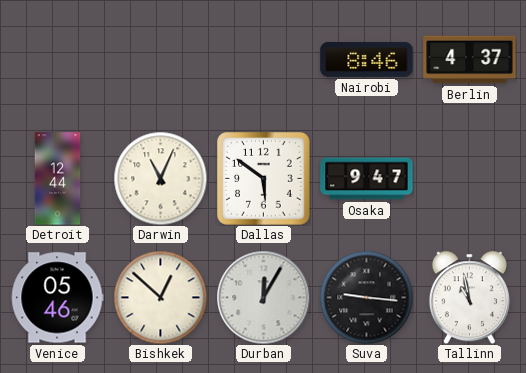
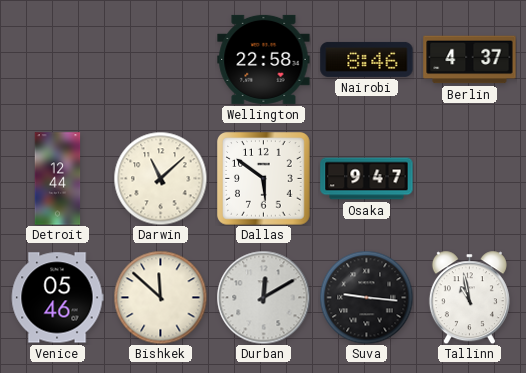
Wellington: none -> 22:58 (264, 59)
Darwin: 11:04 -> 11:08 (160, 178)
Bishkek: 12:52 -> 11:52 (160, 297)
Durban: 12:05 -> 12:10 (263, 297)
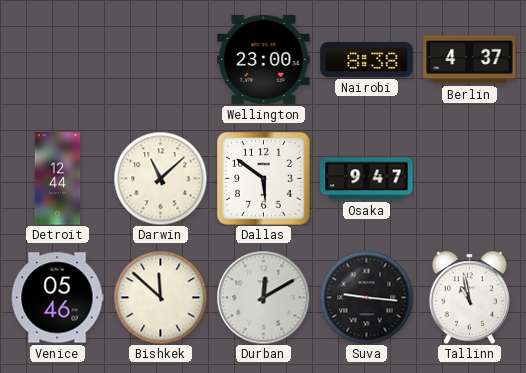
Wellington: 22:58 -> 23:00 (264, 59)
Nairobi: 8:46 -> 8:38 (367, 59)
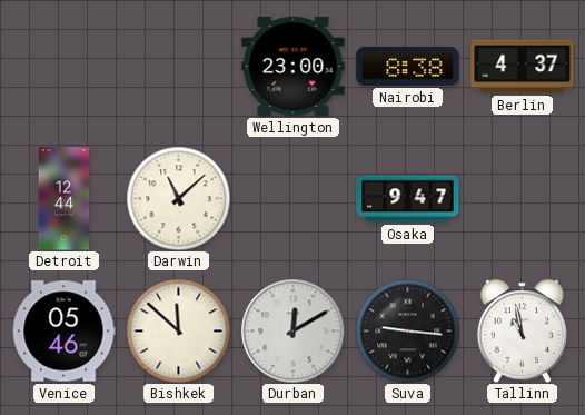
Dallas: 5:51 -> none (264, 179)
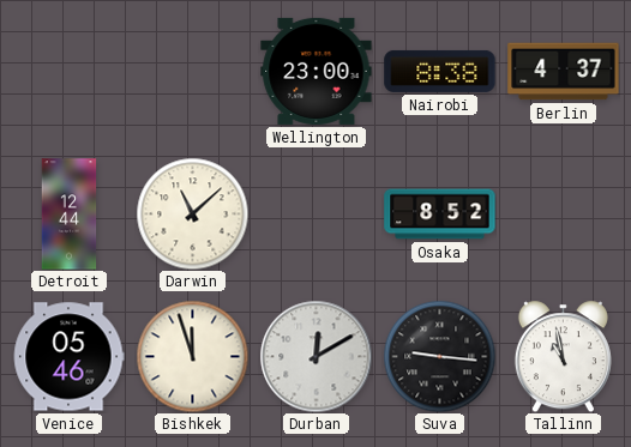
Osaka: 9:47 -> 8:52 (440, 215)
Bishkek: 11:52 -> 11:57 (192, 356)
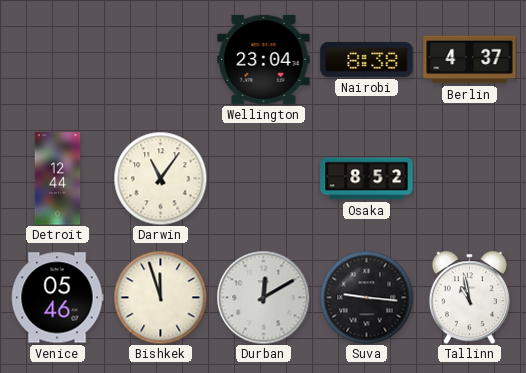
Wellington: 23:00 -> 23:04 (264, 59)
Darwin: 11:08 -> 11:06 (160, 178)
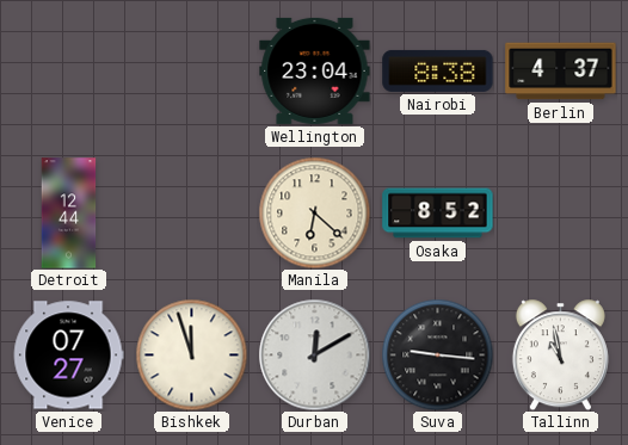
Darwin: 11:06 -> none (160, 178)
Manila: none -> 6:22 (314, 212)
Venice: 05:46 -> 07:27 (68, 356)
